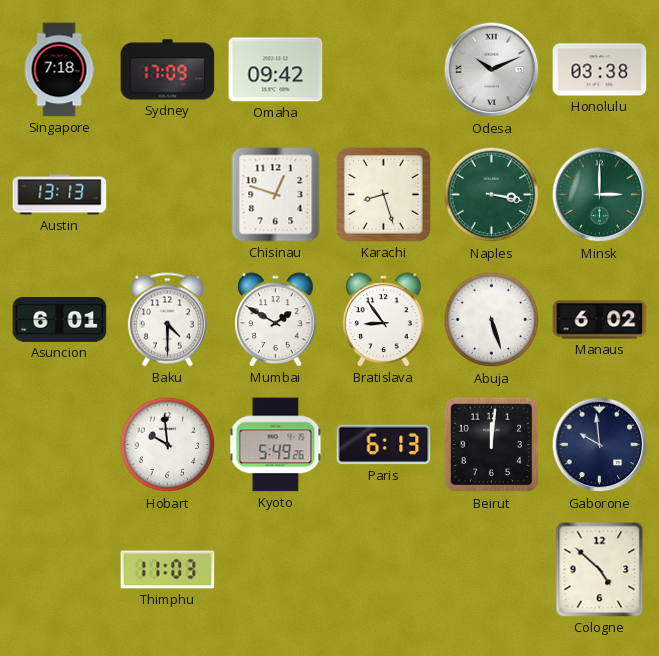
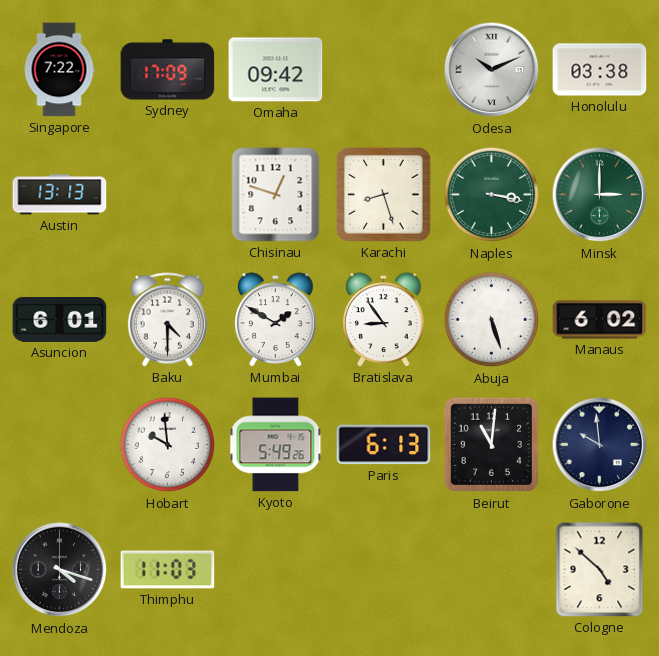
Singapore: 7:18 -> 7:22 (59, 70)
Beirut: 12:01 -> 11:01 (492, 445)
Mendoza: none -> 4:18 (60, 570)
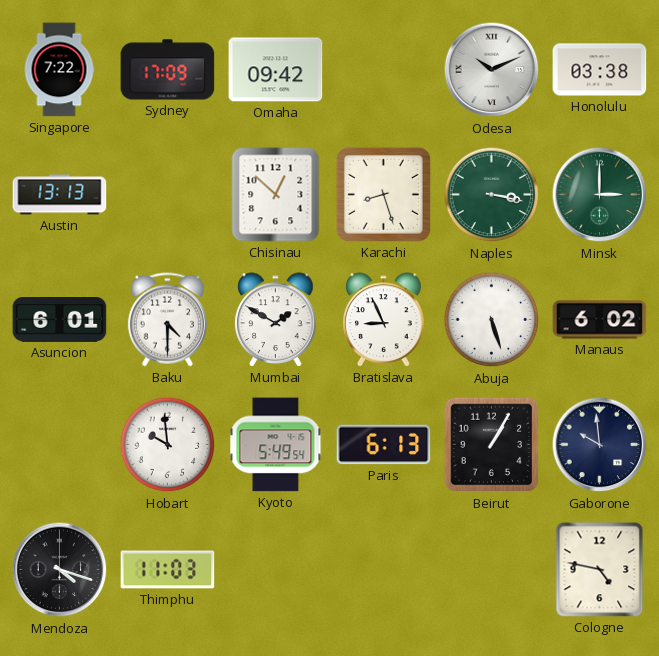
Chisinau: 12:48 -> 12:52 (276, 195)
Bratislava: 8:54 -> 8:56 (384, 320)
Kyoto: 5:49:26 -> 5:49:54 (276, 445)
Beirut: 11:01 -> 1:05 (492, 445)
Cologne: 4:52 -> 4:47 (600, 570)
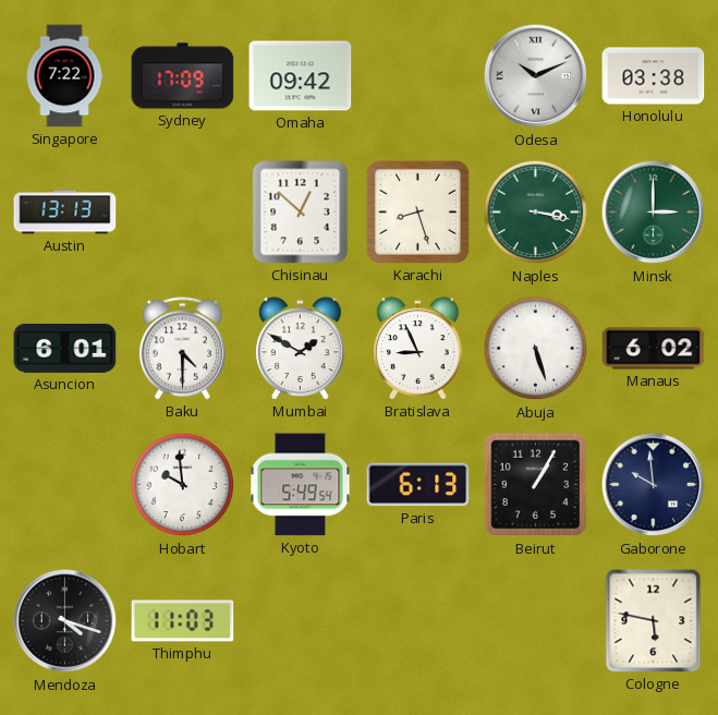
Cologne: 4:47 -> 5:47 (654, 621)
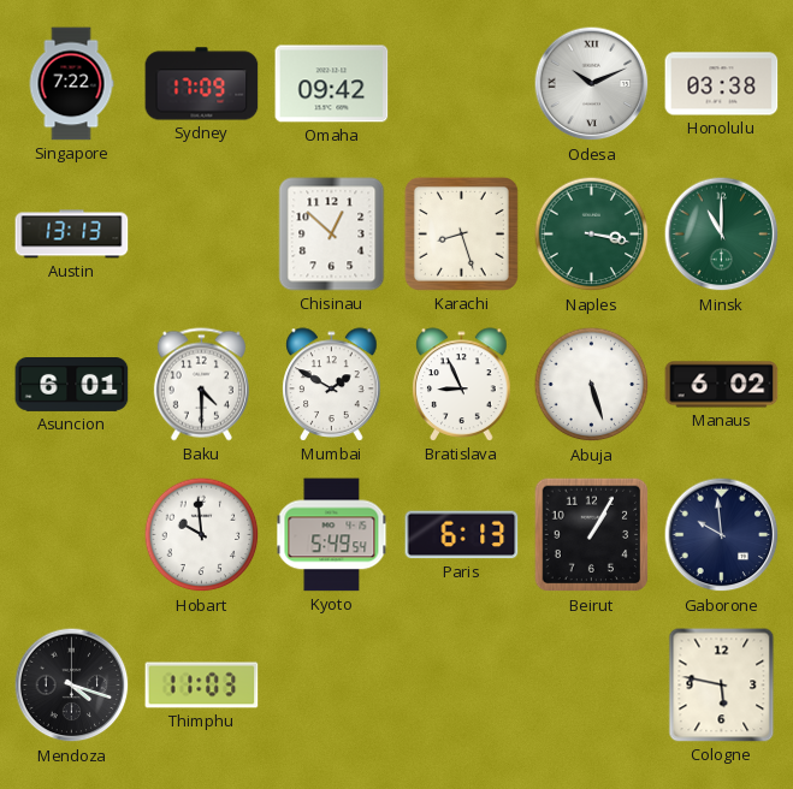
Minsk: 3:00 -> 11:00 (722, 235)
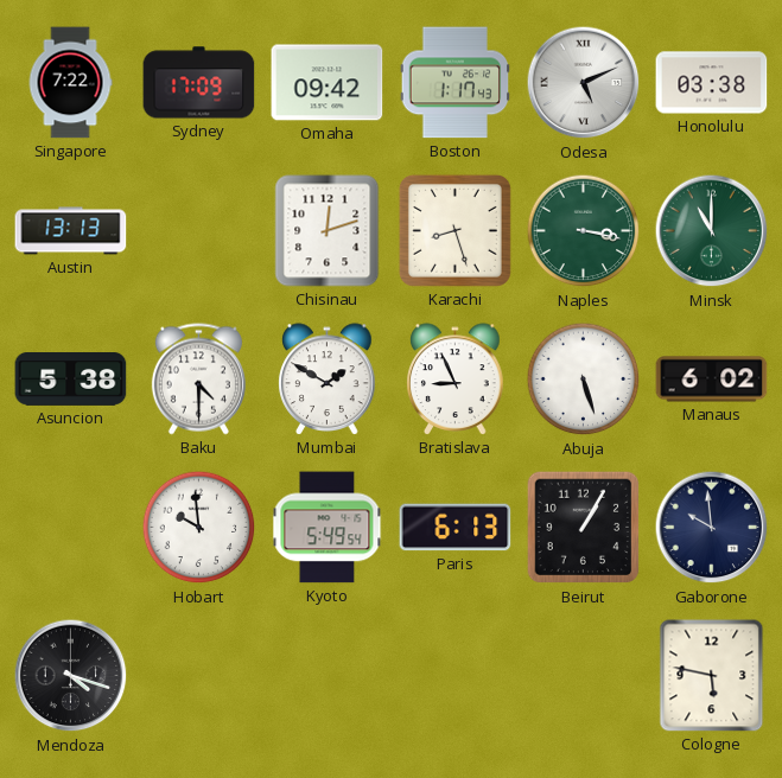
Boston: none -> 1:17 (456, 83)
Odesa: 10:11 -> 5:11 (584, 83)
Chisinau: 12:52 -> 12:12 (328, 231)
Asuncion: 6:01 -> 5:38 (71, 380)
Thimphu: 11:03 -> none (202, 686)
